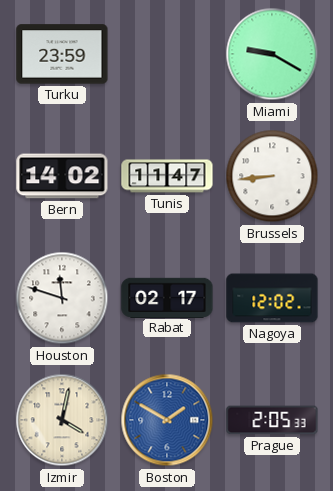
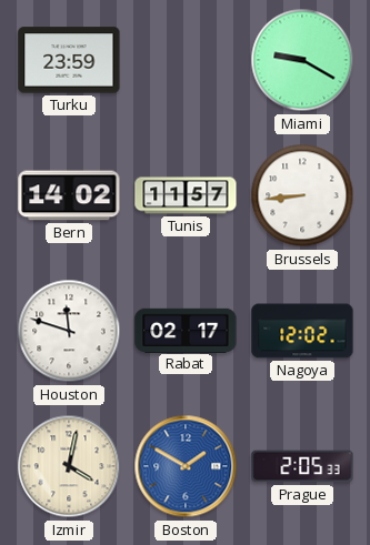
Tunis: 11:47 -> 11:57 (186, 195)
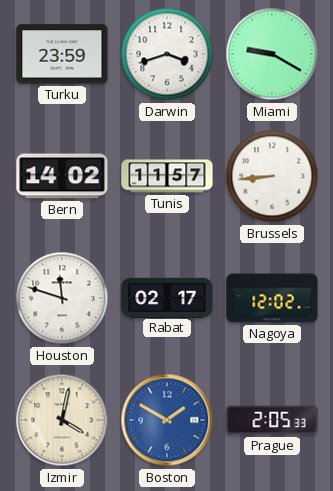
Darwin: none -> 3:42 (167, 54)
